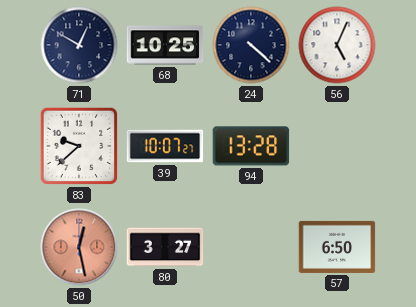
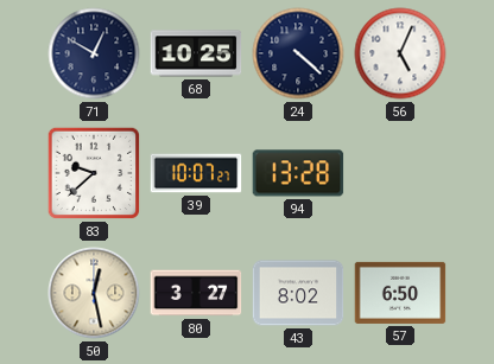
50 dial: salmon -> cream (94, 293)
43: none -> 8:02 (298, 293)
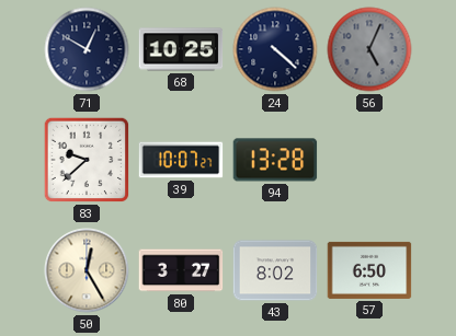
56 dial: white -> grey (369, 49)
50: 12:28 -> 12:25 (87, 270)
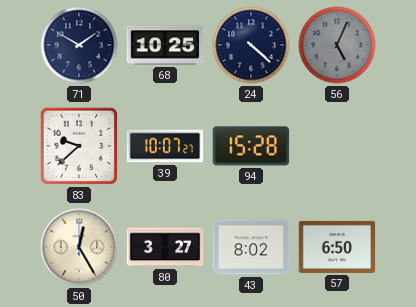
71: 12:50 -> 1:50 (79, 45)
94: 13:28 -> 15:28 (251, 146)
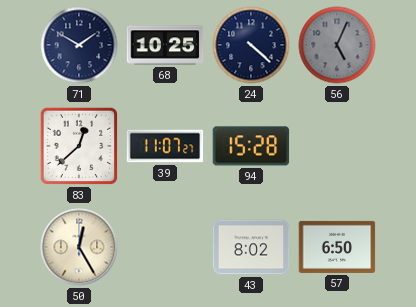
83: 9:38 -> 12:38 (79, 146)
39: 10:07 -> 11:07 (165, 146)
80: 3:27 -> none (165, 247)
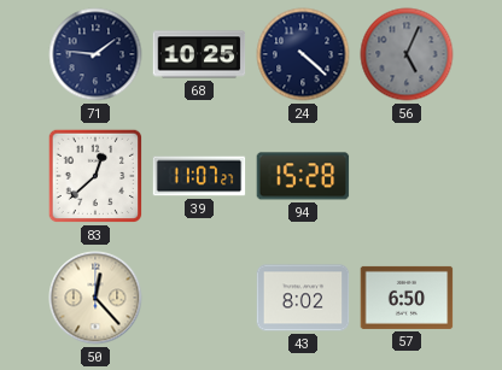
71: 1:50 -> 1:46 (95, 54)
50: 12:25 -> 12:23 (95, 298)
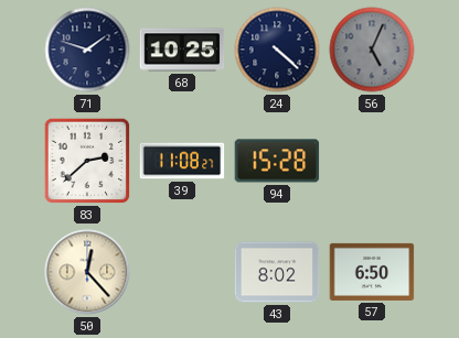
71: 1:46 -> 1:48 (87, 50)
83: 12:38 -> 2:38 (87, 161)
39: 11:07 -> 11:08 (182, 161)
